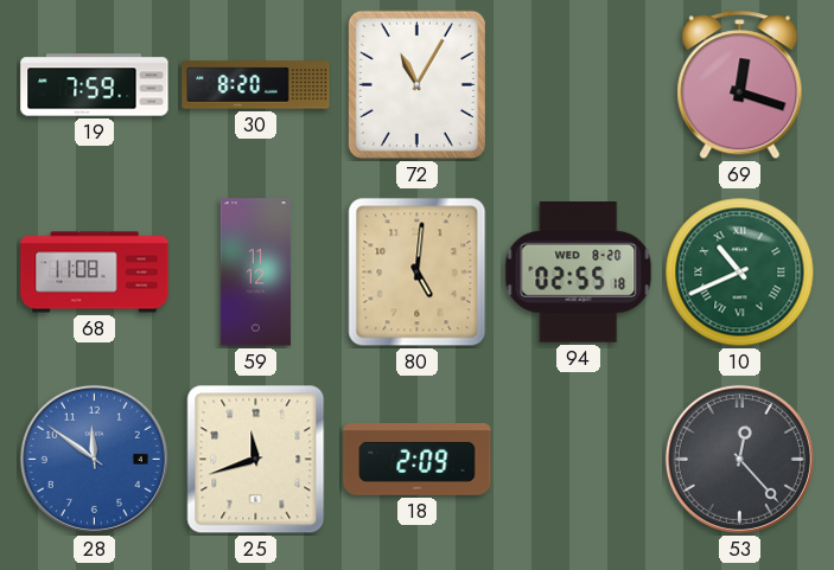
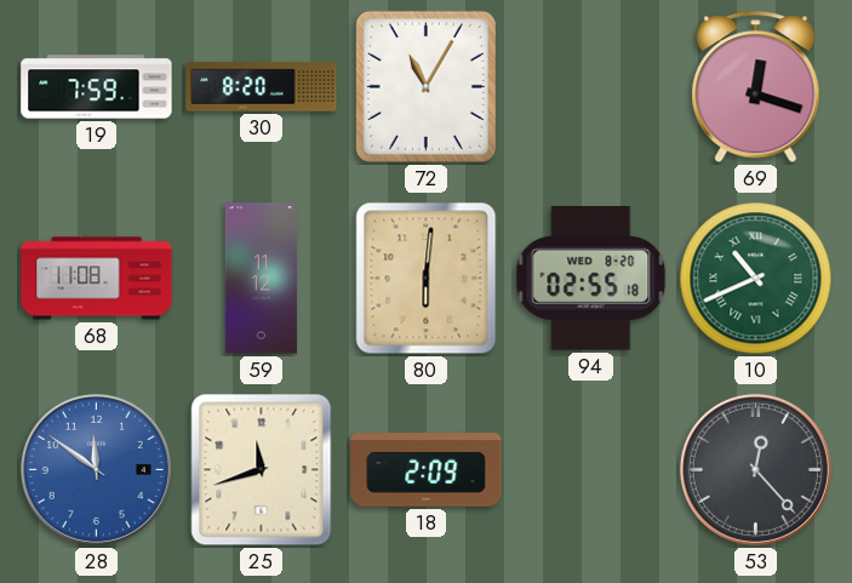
80: 5:01 -> 6:01 (427, 279)
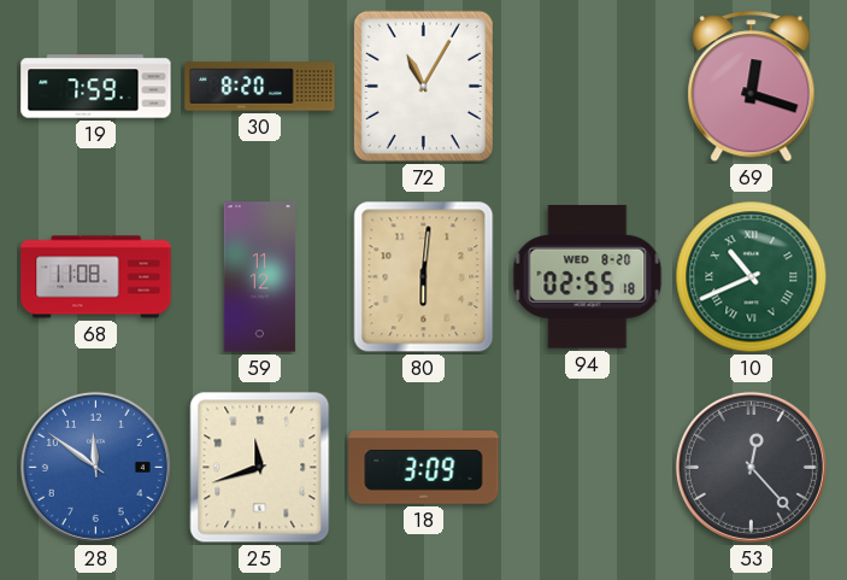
18: 2:09 -> 3:09 (424, 468)
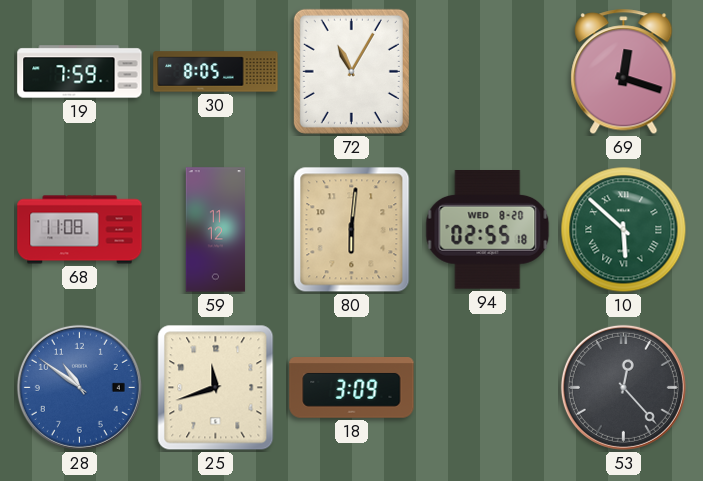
30: 8:20 -> 8:05 (216, 72)
10: 10:41 -> 5:52 (624, 230)
28: 11:51 -> 10:51 (79, 387)
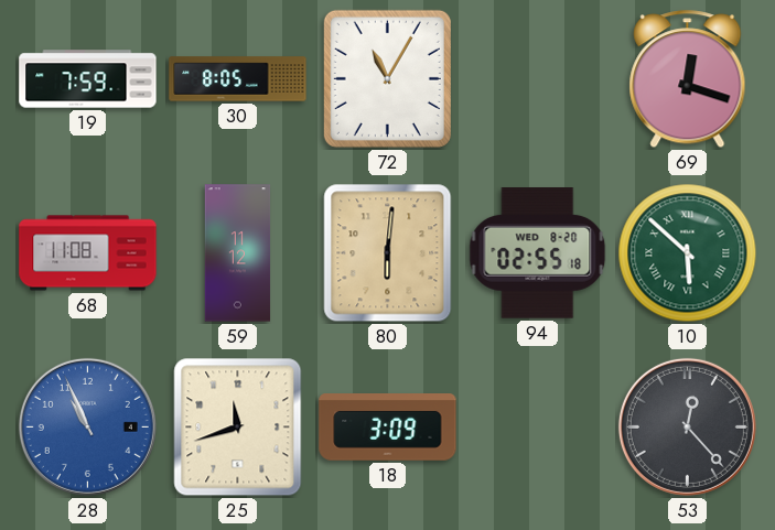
28: 10:51 -> 10:56 (87, 426)
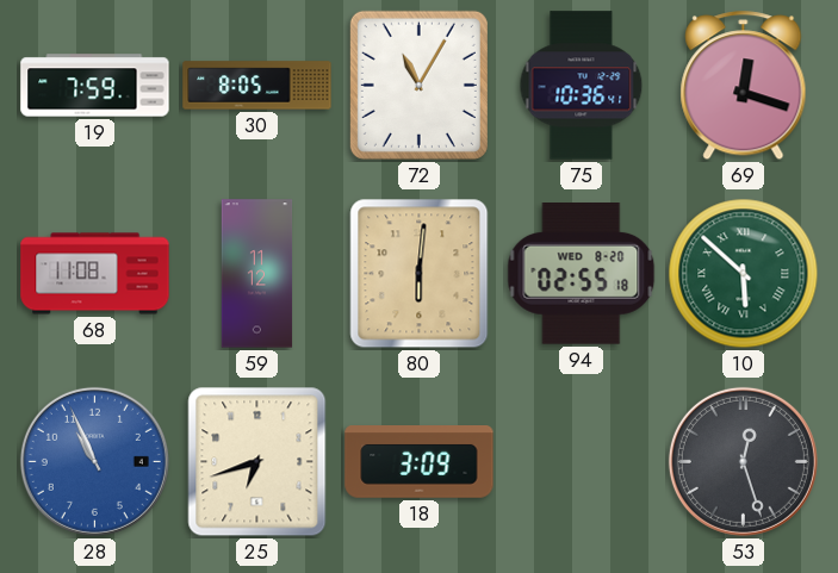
75: none -> 10:36 (582, 86)
25: 11:42 -> 6:42 (257, 462)
53: 12:23 -> 12:27 (743, 461)
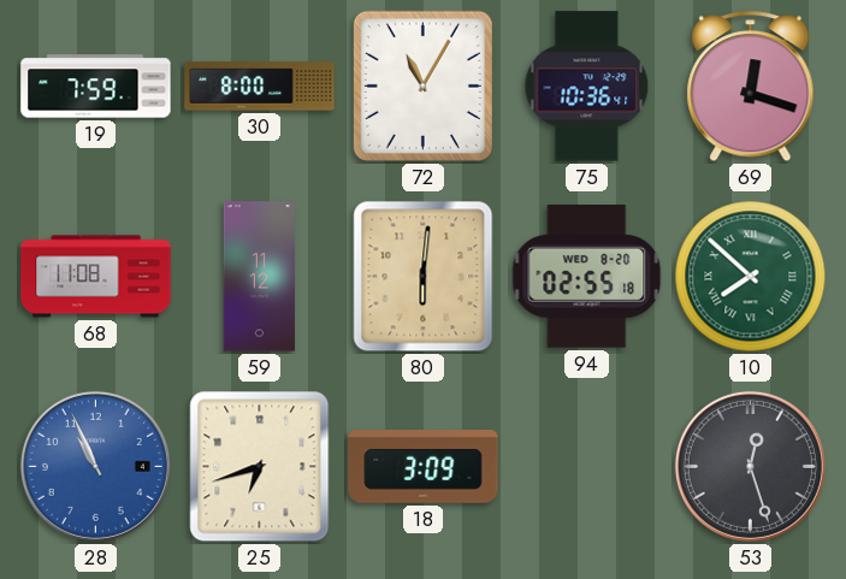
30: 8:05 -> 8:00 (260, 87)
10: 5:52 -> 7:52 (751, 277)
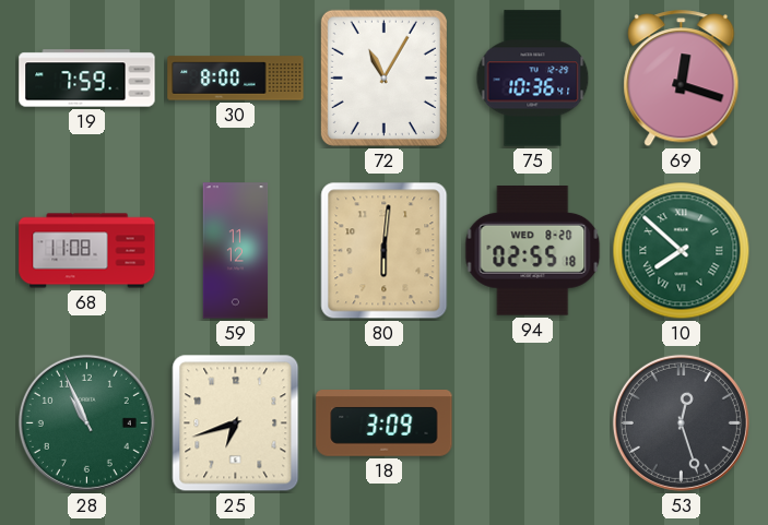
28 dial: blue -> green (86, 422)
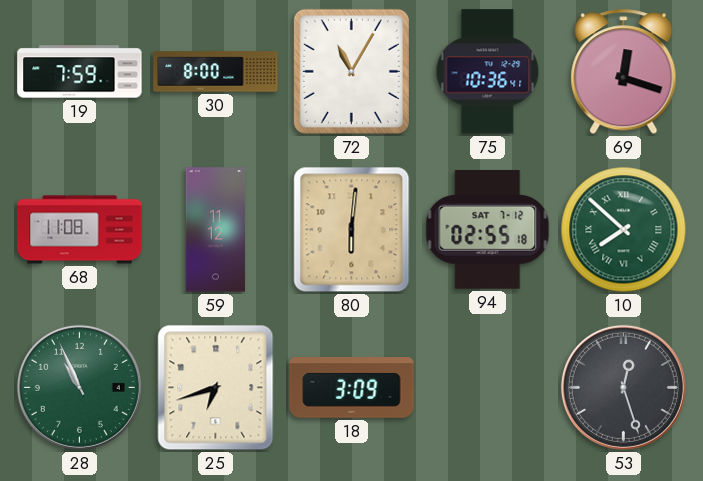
94 date: WED 8-20 -> SAT 7-12 (488, 230)
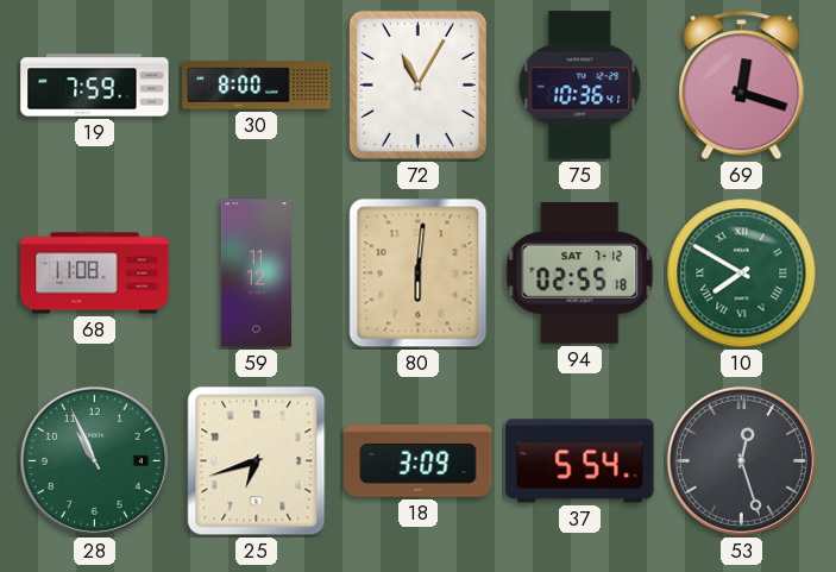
10: 7:52 -> 7:50 (742, 274)
37: none -> 5:54 (580, 461)
